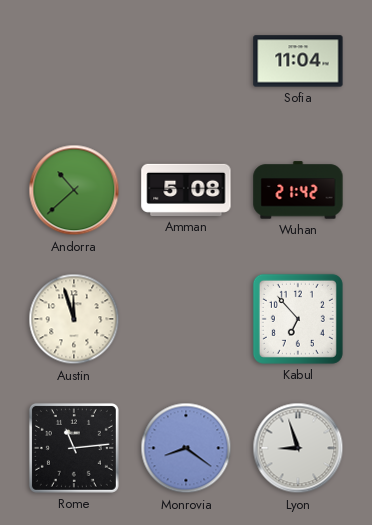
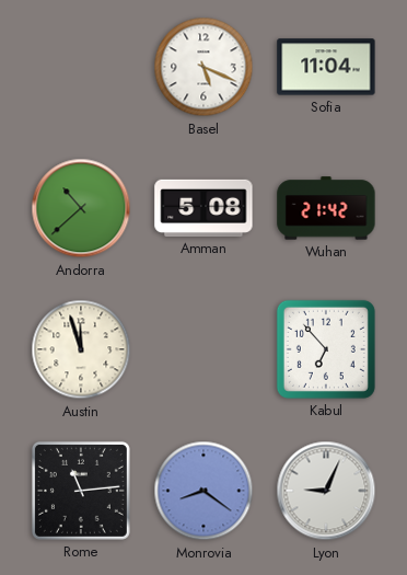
Basel: none -> 5:19 (203, 67)
Lyon: 8:57 -> 9:04 (326, 491)
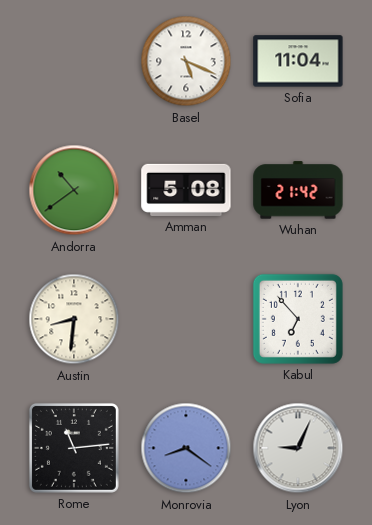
Andorra: 10:38 -> 10:39 (74, 190)
Austin: 11:57 -> 8:31 (74, 319)
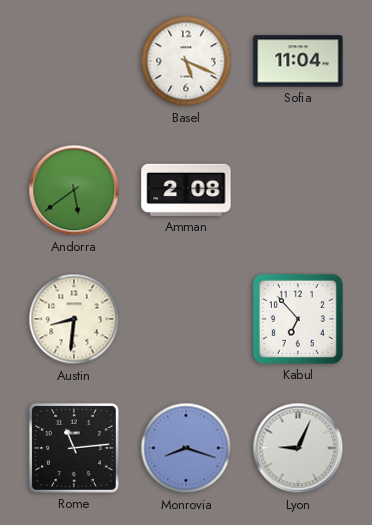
Andorra: 10:39 -> 5:39 (74, 190)
Amman: 5:08 -> 2:08 (186, 190)
Wuhan: 21:42 -> none (298, 190)
Monrovia: 8:21 -> 8:18 (186, 448)
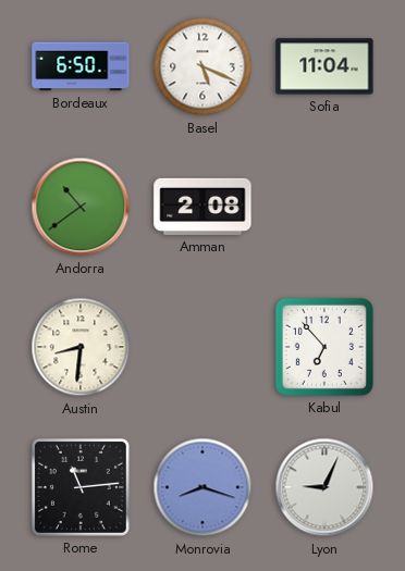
Bordeaux: none -> 6:50 (81, 66)
Andorra: 5:39 -> 10:39 (81, 207)
